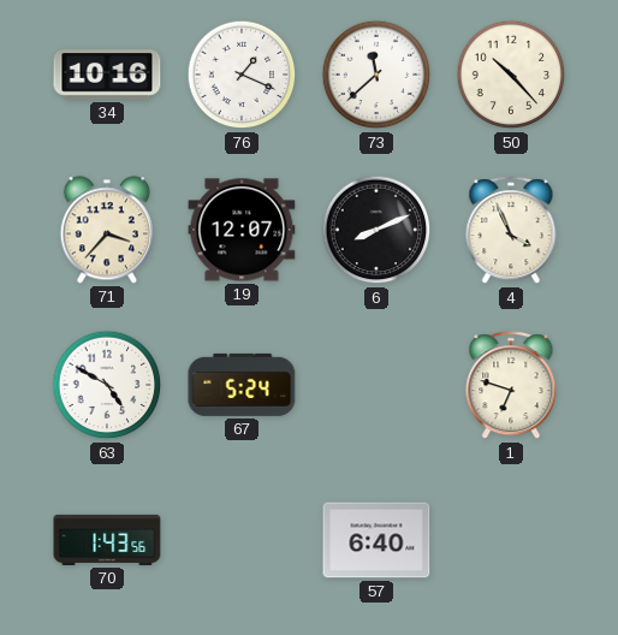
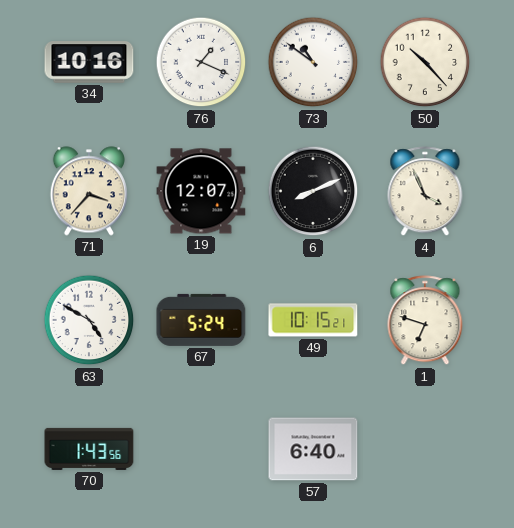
73: 11:38 -> 10:51 (313, 62)
49: none -> 10:15 (313, 320)
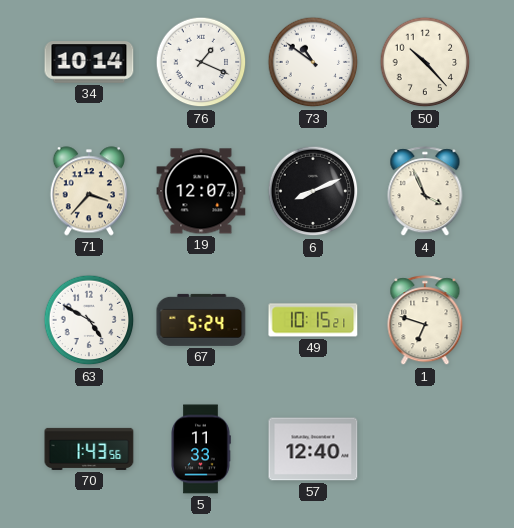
34: 10:16 -> 10:14 (89, 62)
5: none -> 11:33 (201, 449)
57: 6:40 -> 12:40 (313, 449)
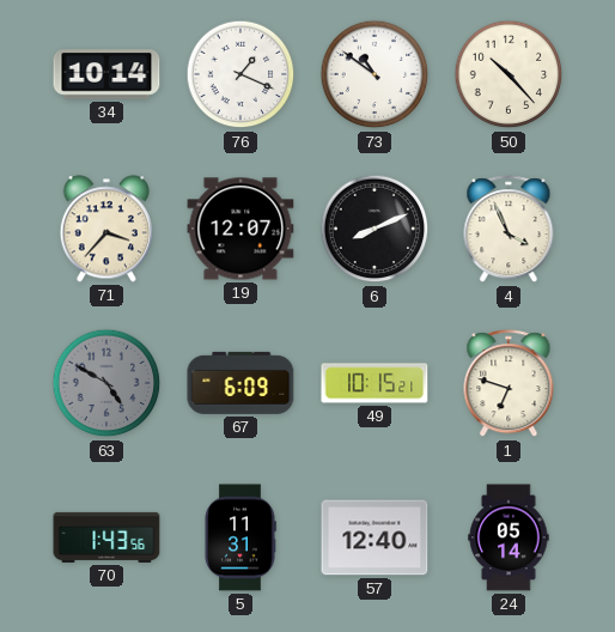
63 dial: white -> grey (106, 383)
67: 5:24 -> 6:09 (240, 383)
5: 11:33 -> 11:31 (240, 537)
24: none -> 05:14 (509, 537)
